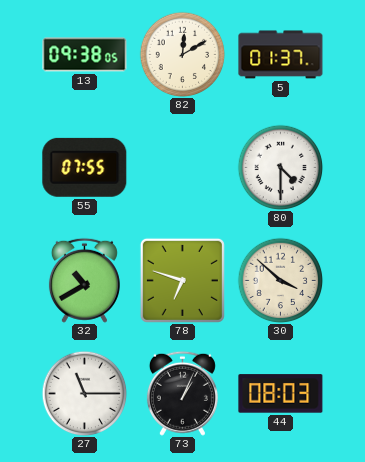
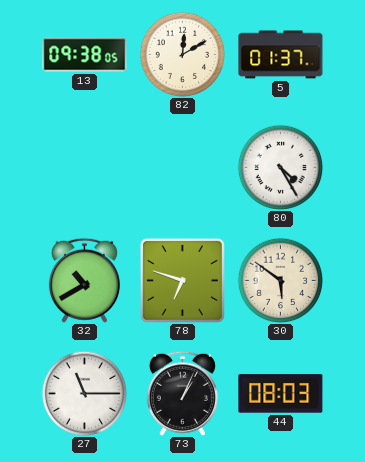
55: 07:55 -> none (85, 167)
80: 4:30 -> 4:25 (280, 167)
30: 3:52 -> 5:51 (280, 280)
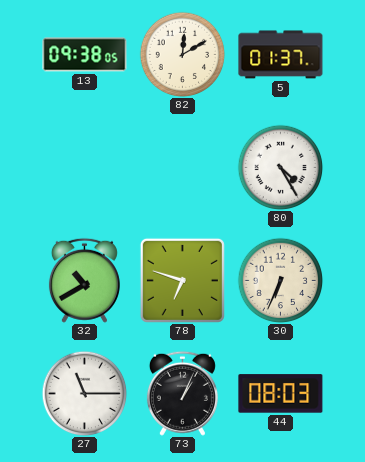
30: 5:51 -> 6:34 (280, 280)
